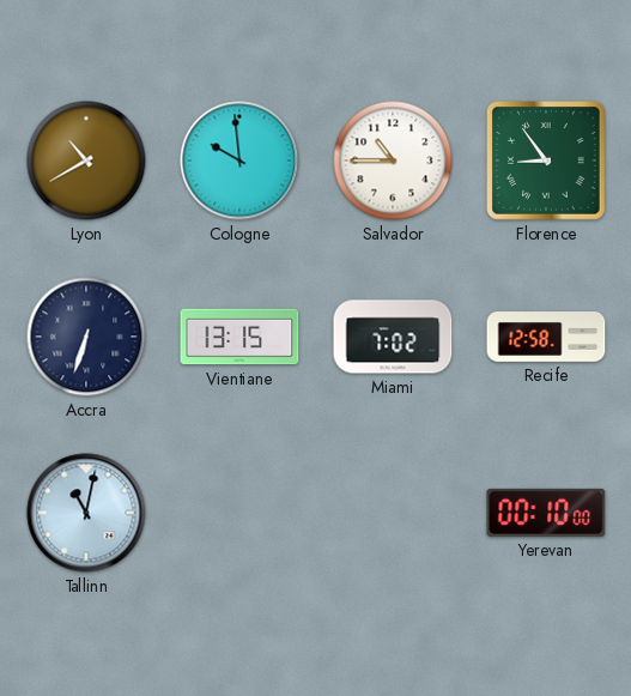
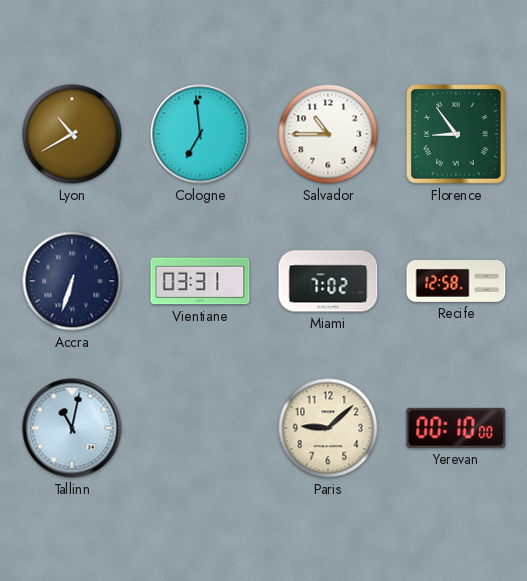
Cologne: 9:59 -> 6:59 (200, 134)
Vientiane: 13:15 -> 03:31 (200, 281)
Paris: none -> 9:08 (328, 428)
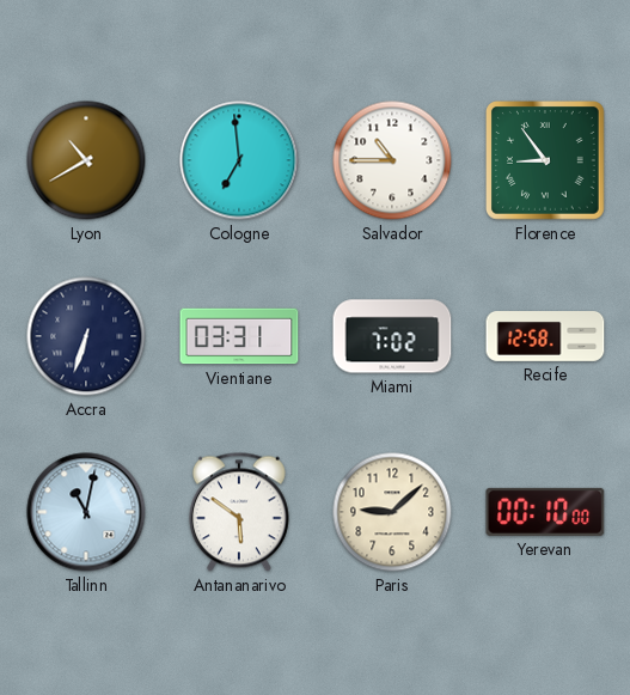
Antananarivo: none -> 5:51 (239, 512)
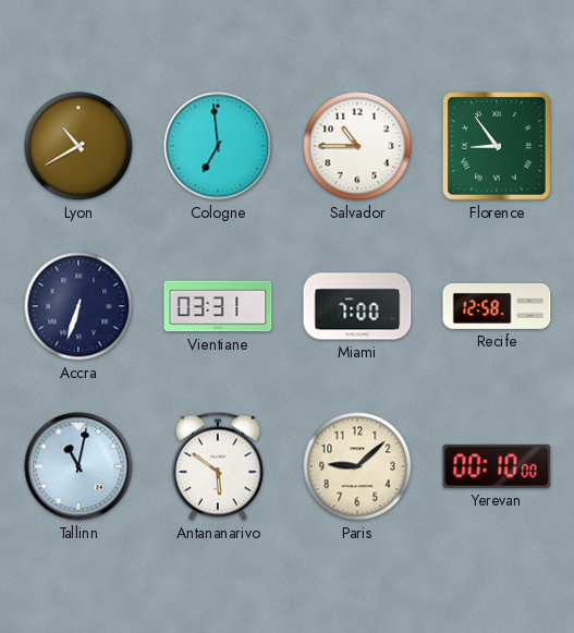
Miami: 7:02 -> 7:00 (357, 306)
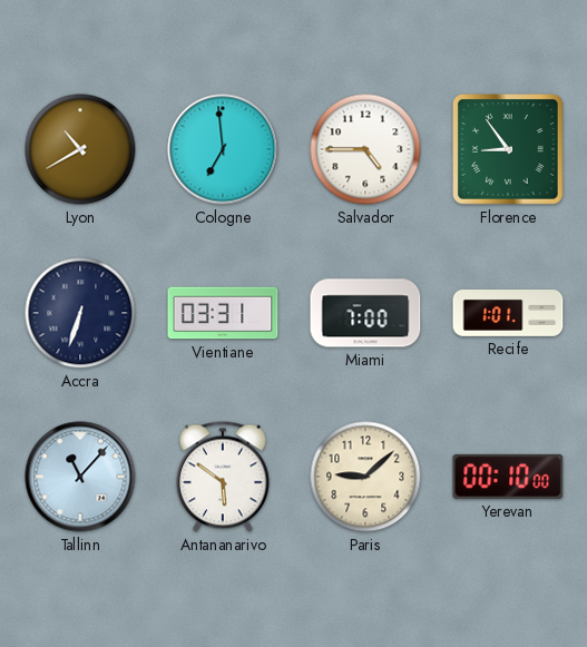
Salvador: 10:45 -> 4:45 (365, 149)
Recife: 12:58 -> 1:01 (508, 314)
Tallinn: 11:02 -> 11:07 (80, 477)
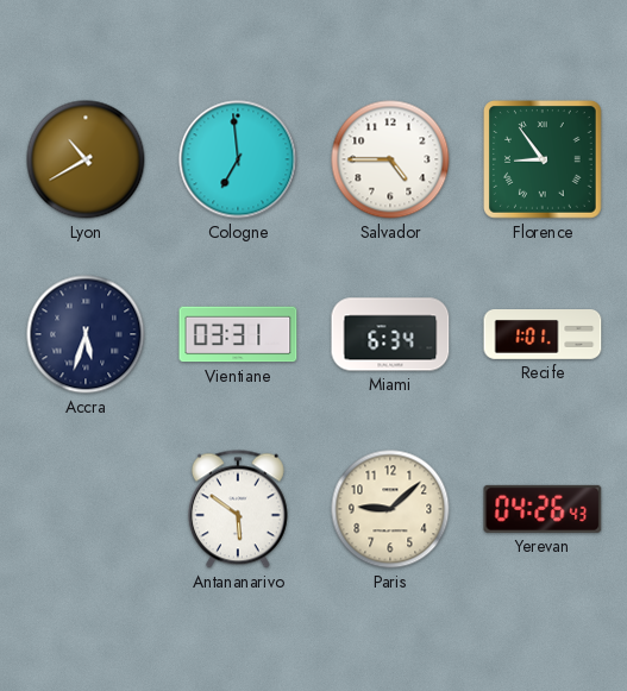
Accra: 6:33 -> 5:33 (86, 334)
Miami: 7:00 -> 6:34 (390, 334)
Tallinn: 11:07 -> none (80, 477)
Yerevan: 00:10 -> 04:26 (543, 509)
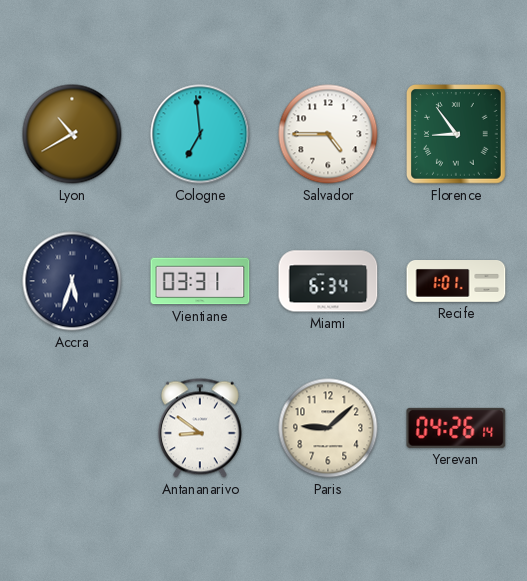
Antananarivo: 5:51 -> 8:51 (200, 428)
Yerevan: 04:26:43 -> 04:26:14 (456, 428)
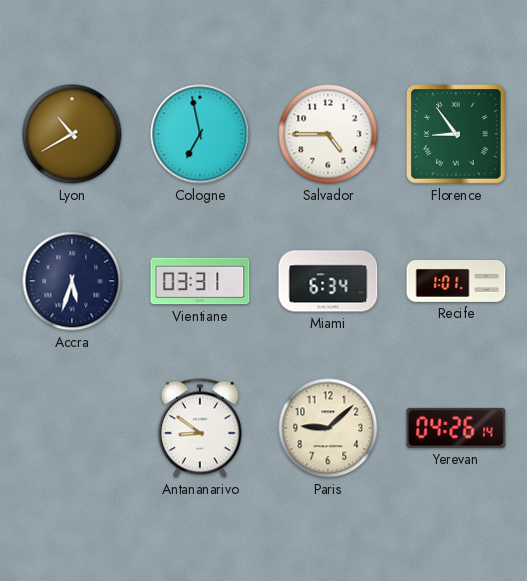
Cologne: 6:59 -> 6:58 (200, 134)
